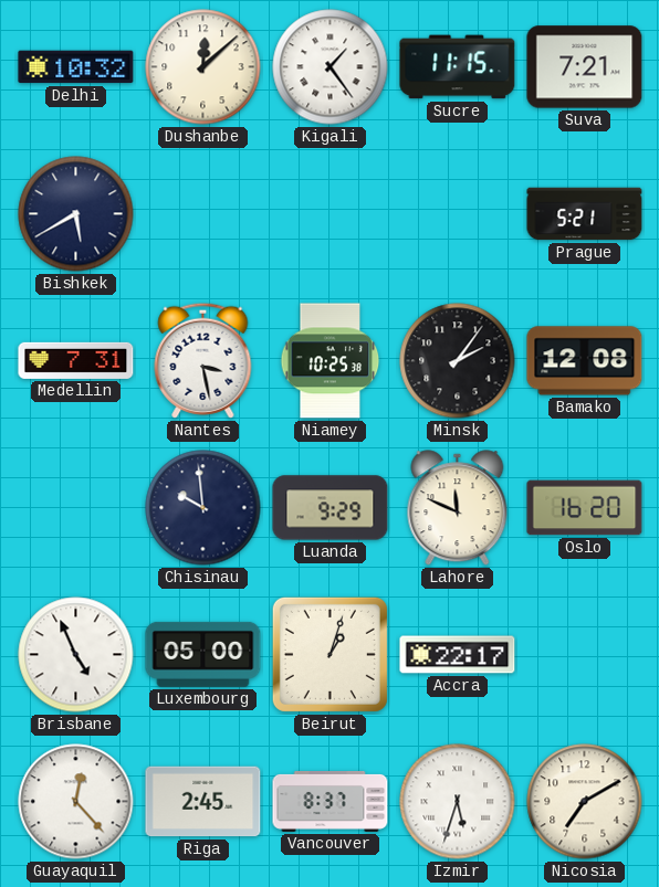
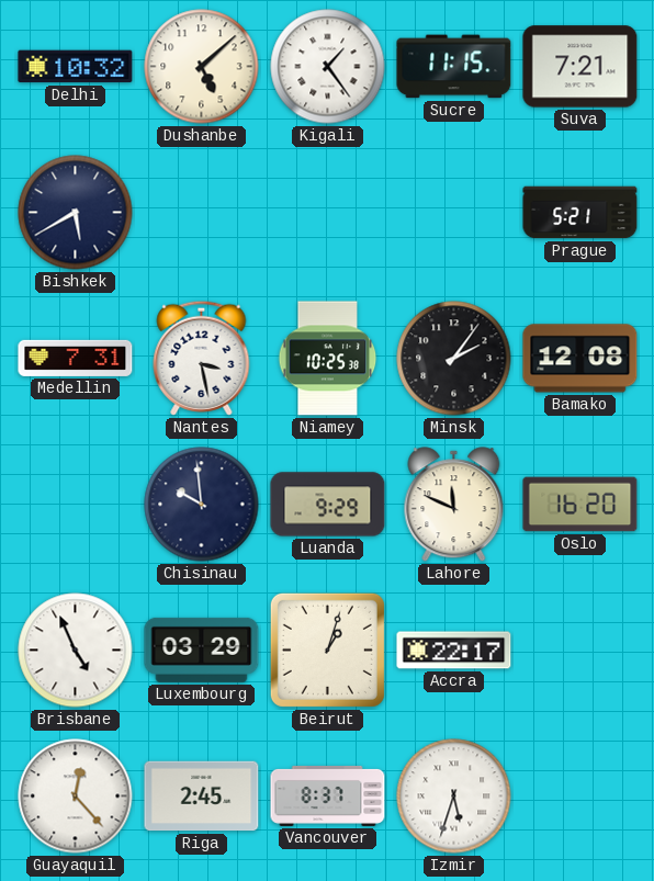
Dushanbe: 12:08 -> 5:08 (202, 67)
Luxembourg: 05:00 -> 03:29 (202, 650)
Nicosia: 7:10 -> none (585, 802)
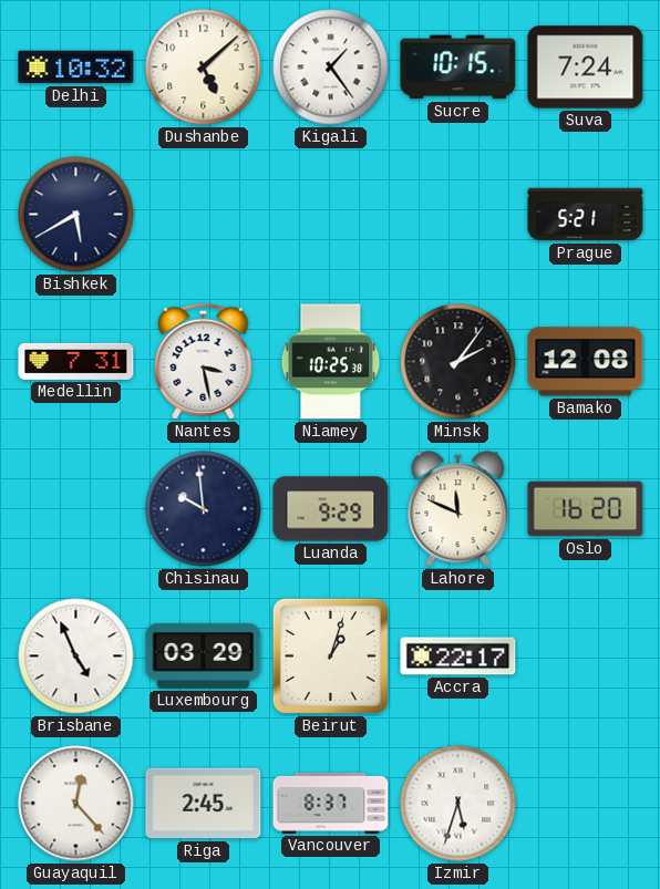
Sucre: 11:15 -> 10:15 (458, 68)
Suva: 7:21 -> 7:24 (586, 68)
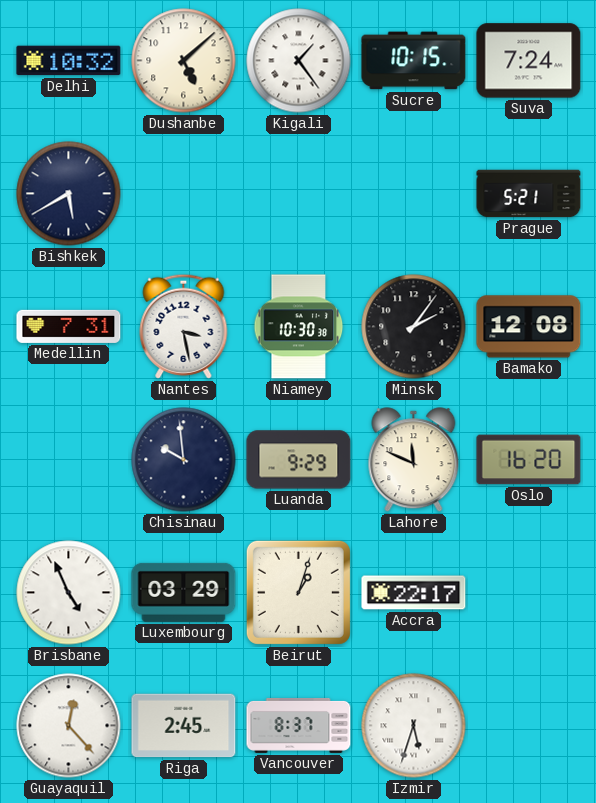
Niamey: 10:25 -> 10:30 (299, 327)
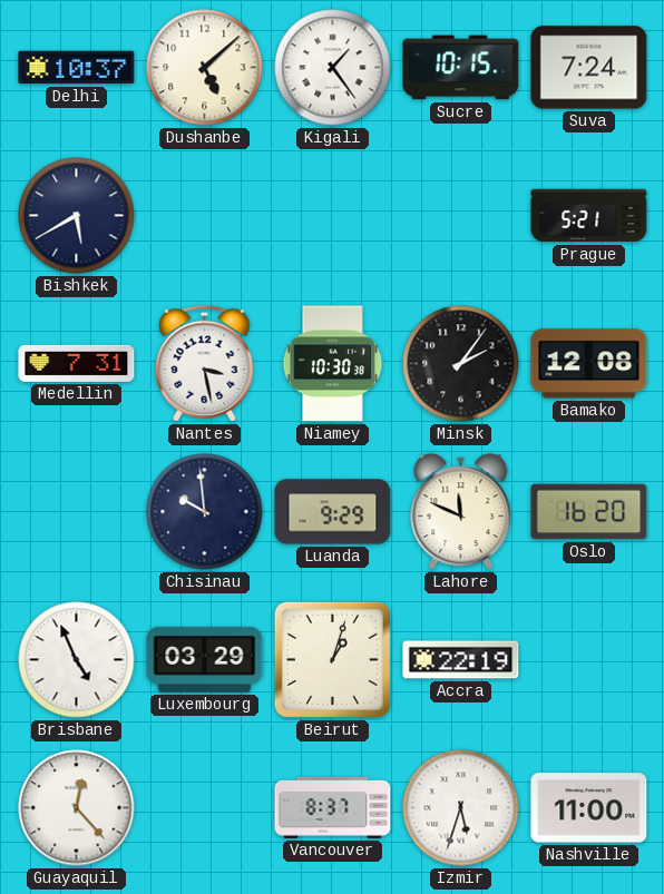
Delhi: 10:32 -> 10:37 (77, 68)
Accra: 22:17 -> 22:19 (461, 660)
Riga: 2:45 -> none (184, 726)
Nashville: none -> 11:00 (589, 808)
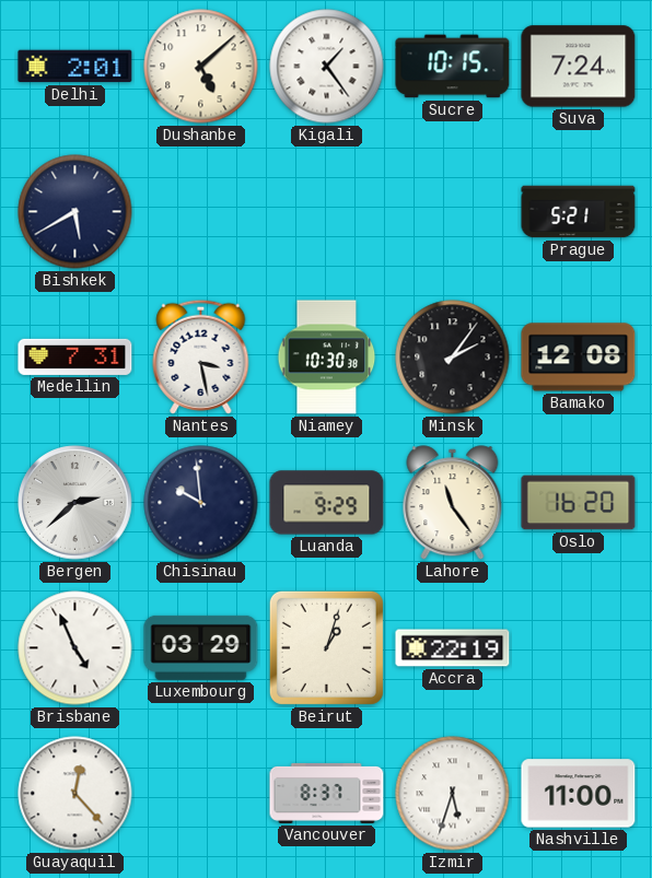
Delhi: 10:37 -> 2:01 (75, 67)
Bergen: none -> 2:38 (75, 503)
Lahore: 11:49 -> 11:24 (453, 503)
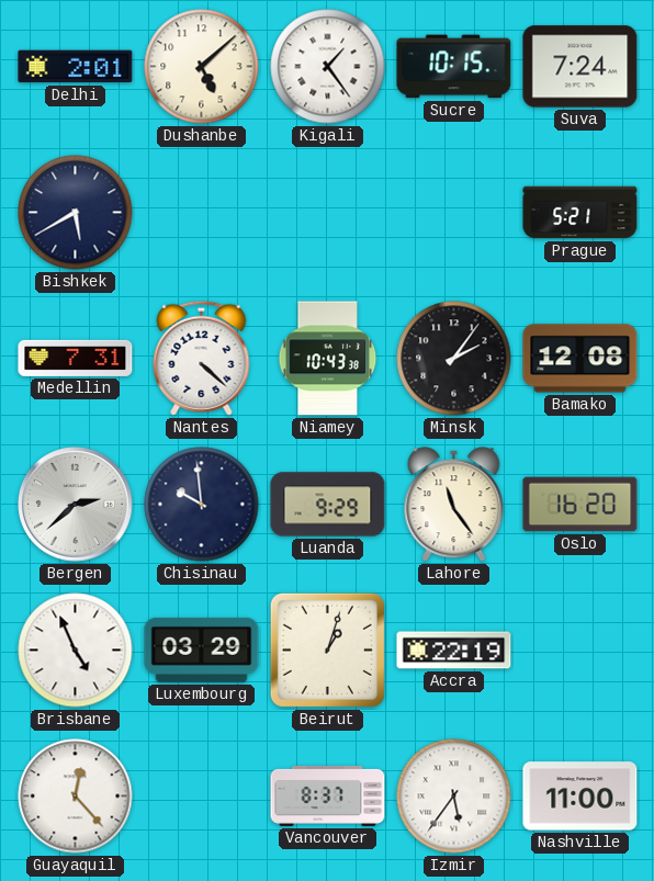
Nantes: 3:28 -> 4:22 (202, 358)
Niamey: 10:30 -> 10:43 (328, 359)
Izmir: 5:33 -> 5:36 (454, 797)
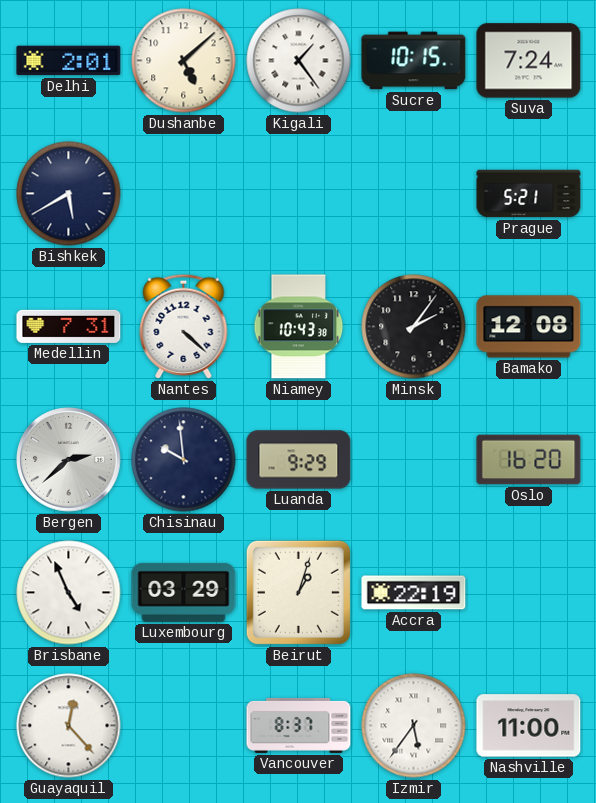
Lahore: 11:24 -> none (454, 505)
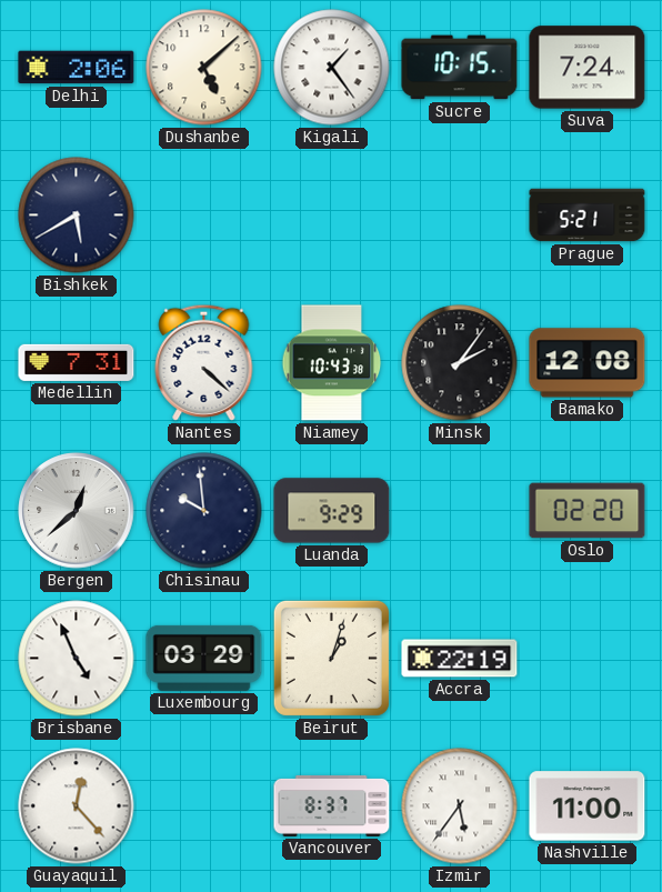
Delhi: 2:01 -> 2:06 (77, 68)
Bergen: 2:38 -> 12:38 (77, 511)
Oslo: 16:20 -> 02:20 (588, 511)
